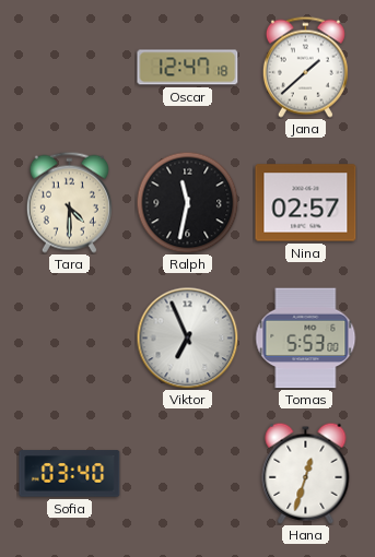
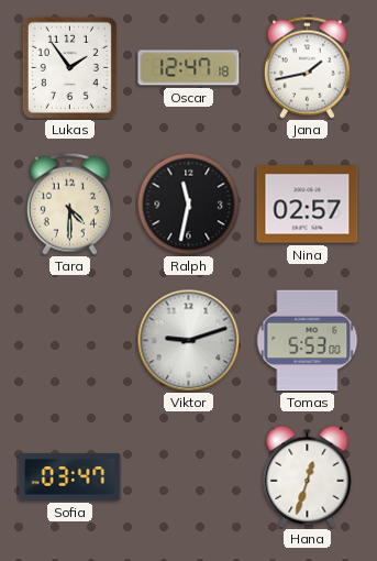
Lukas: none -> 1:54 (69, 67)
Jana: 1:38 -> 1:43 (307, 67)
Viktor: 6:56 -> 9:12 (188, 340)
Sofia: 03:40 -> 03:47 (70, 477)
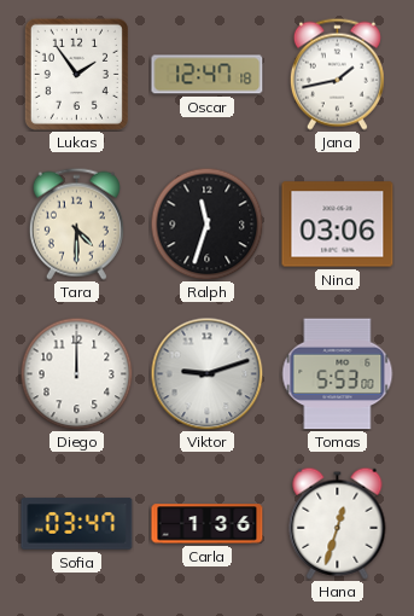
Ralph: 11:32 -> 11:33 (206, 223)
Nina: 02:57 -> 03:06 (338, 225)
Diego: none -> 12:00 (76, 373)
Carla: none -> 1:36 (208, 524)
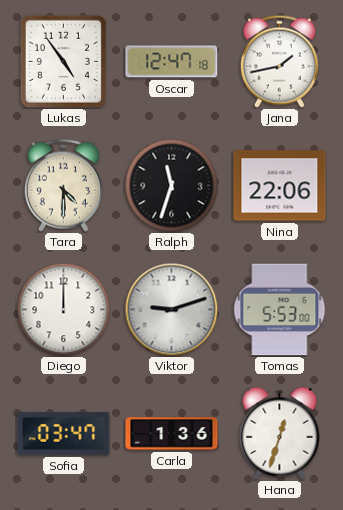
Lukas: 1:54 -> 4:54 (63, 61)
Nina: 03:06 -> 22:06 (280, 186)
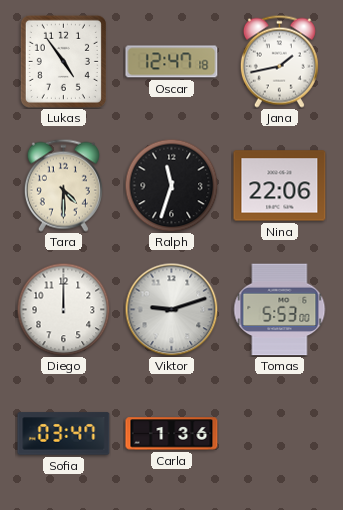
Hana: 12:33 -> none (280, 433)
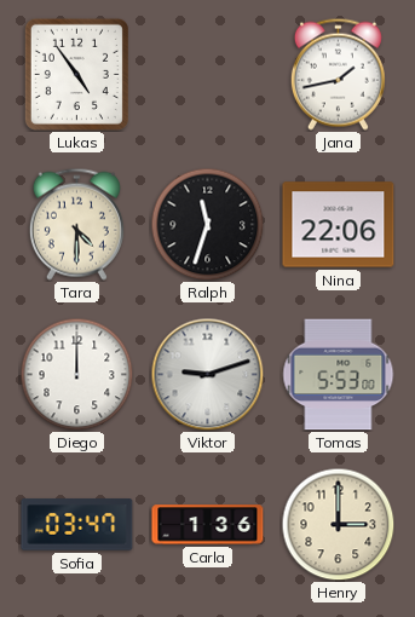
Oscar: 12:47 -> none (172, 62)
Henry: none -> 3:00 (338, 524)
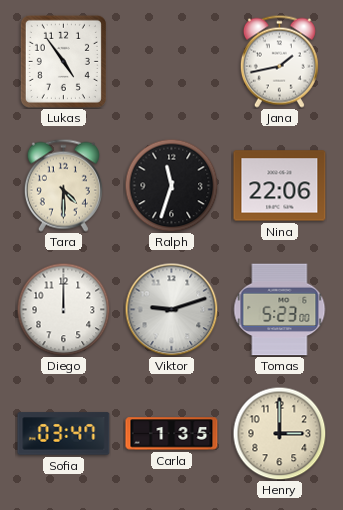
Tomas: 5:53 -> 5:23 (280, 310)
Carla: 1:36 -> 1:35 (172, 434)
